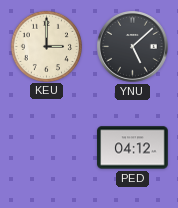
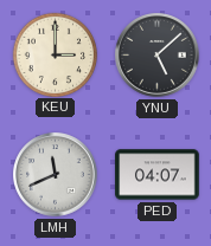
LMH: none -> 11:41 (56, 175)
PED: 04:12 -> 04:07 (158, 175)
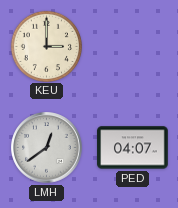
YNU: 5:08 -> none (158, 56)
LMH: 11:41 -> 12:39 (47, 148)
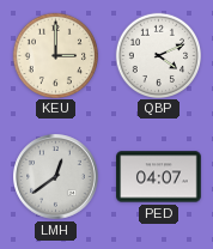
QBP: none -> 4:11 (159, 55)
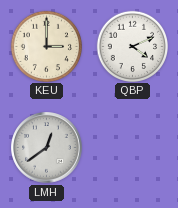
PED: 04:07 -> none (159, 177)
